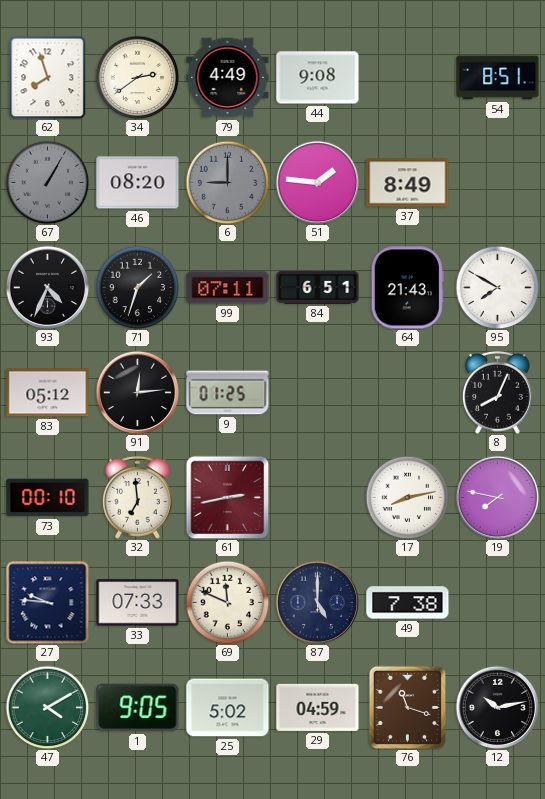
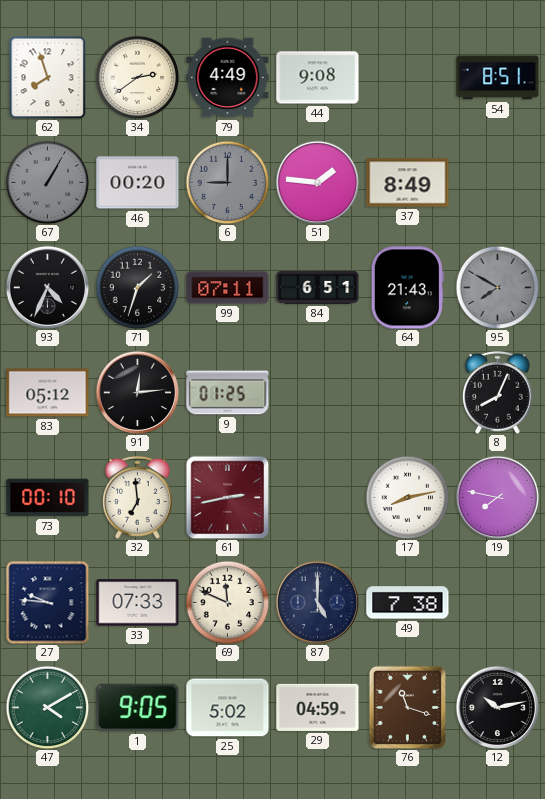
46: 08:20 -> 00:20 (138, 183)
95 dial: white -> grey (497, 287)
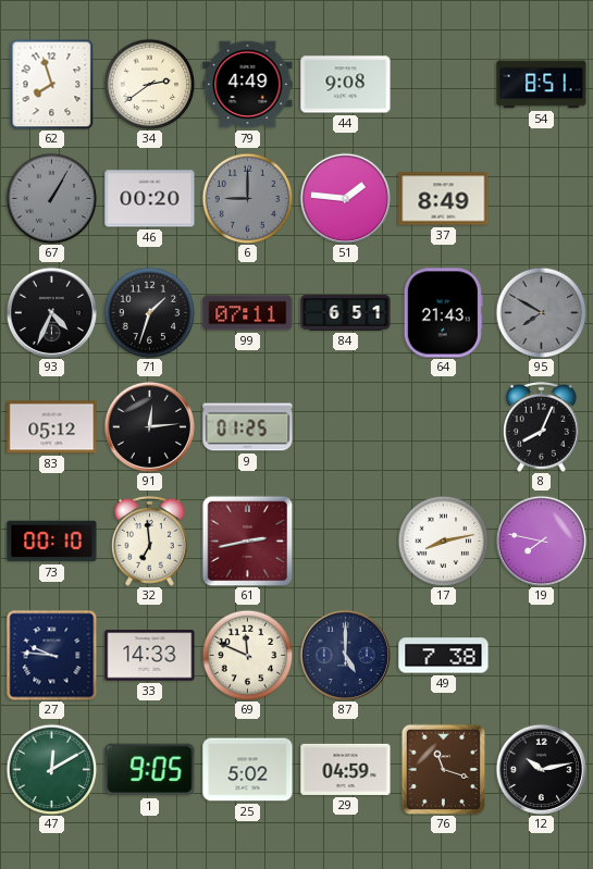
33: 07:33 -> 14:33 (150, 656)
47: 4:10 -> 12:10 (51, 769)
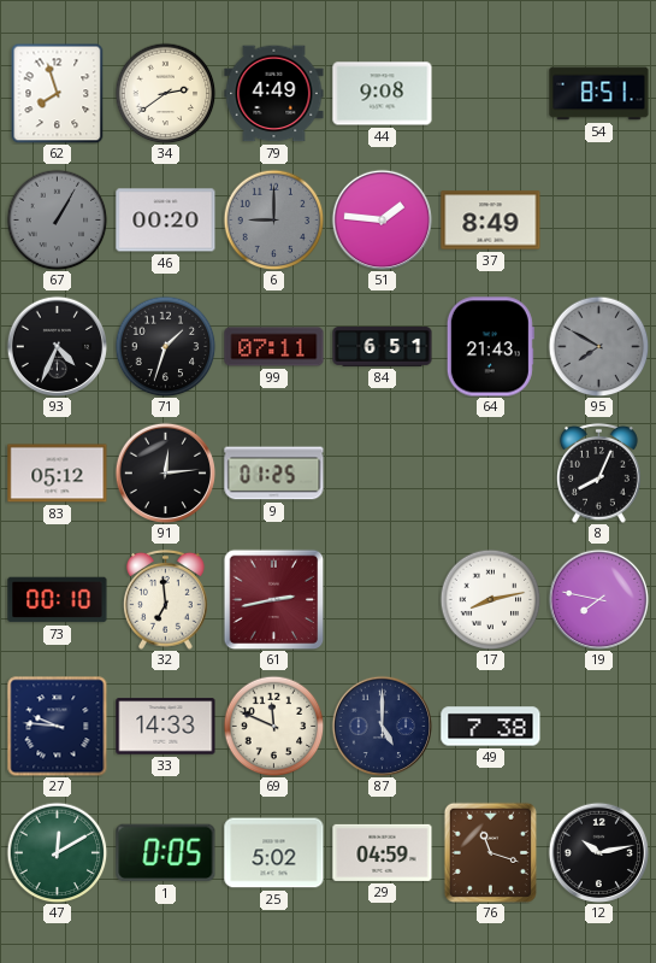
1: 9:05 -> 0:05 (166, 853)
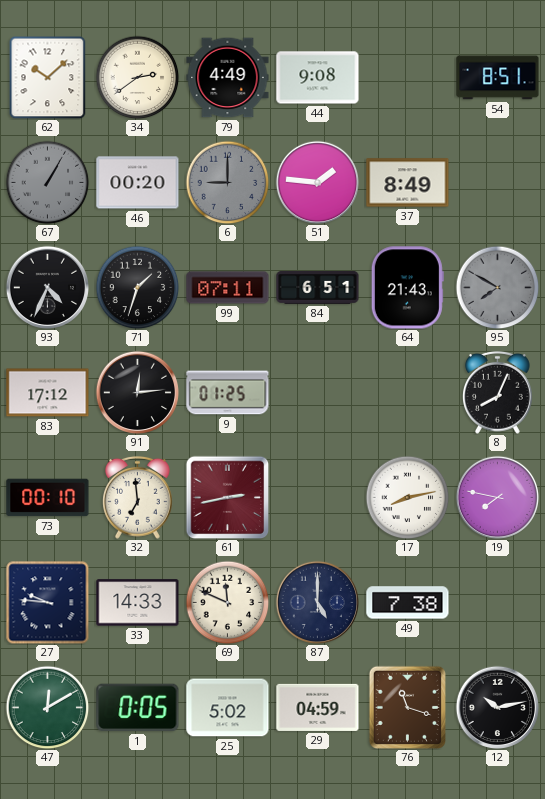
62: 7:57 -> 10:08 (48, 77)
83: 05:12 -> 17:12 (48, 393)
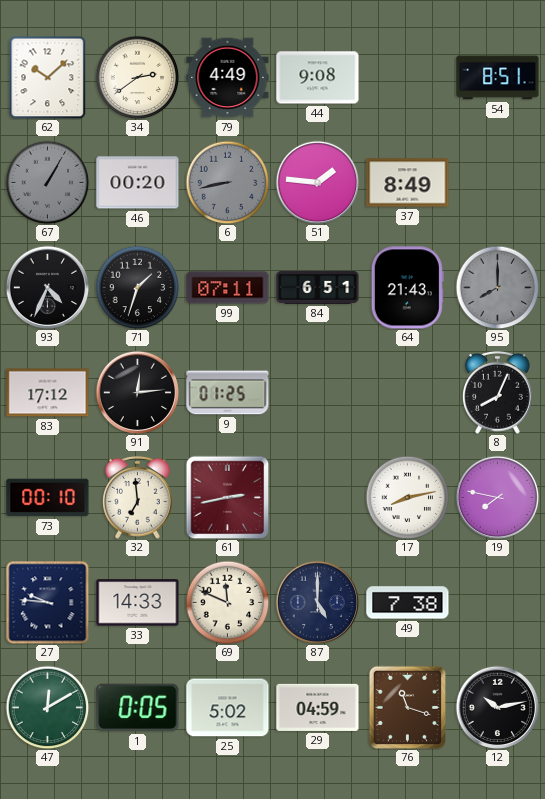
6: 9:00 -> 8:43 (227, 182)
95: 7:50 -> 8:00 (497, 287)
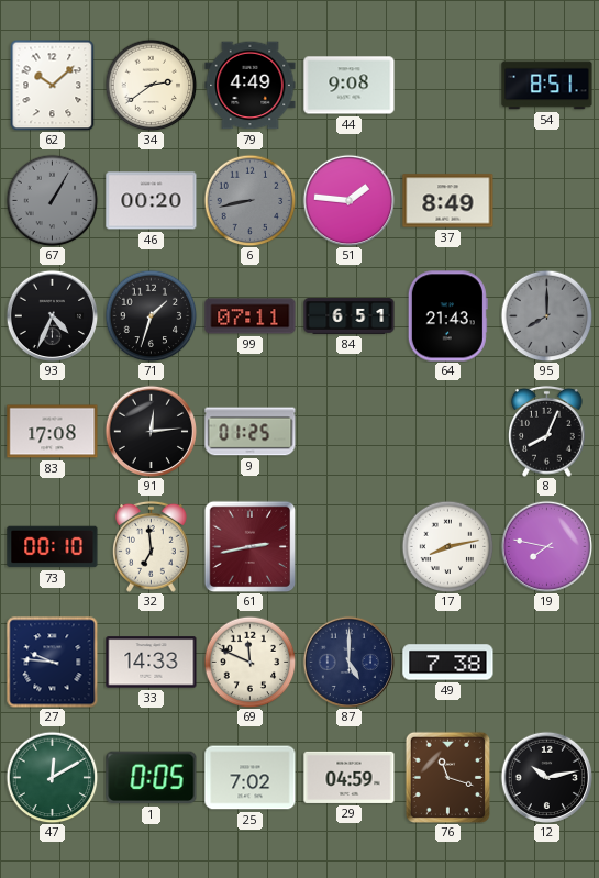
83: 17:12 -> 17:08 (53, 432)
25: 5:02 -> 7:02 (251, 778)
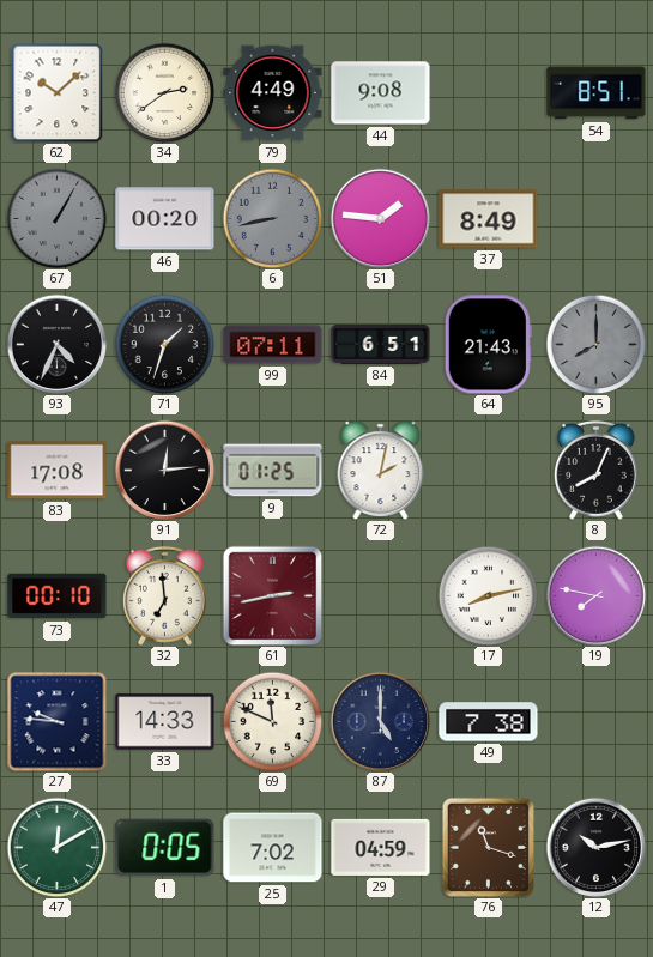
72: none -> 2:02 (381, 470)
